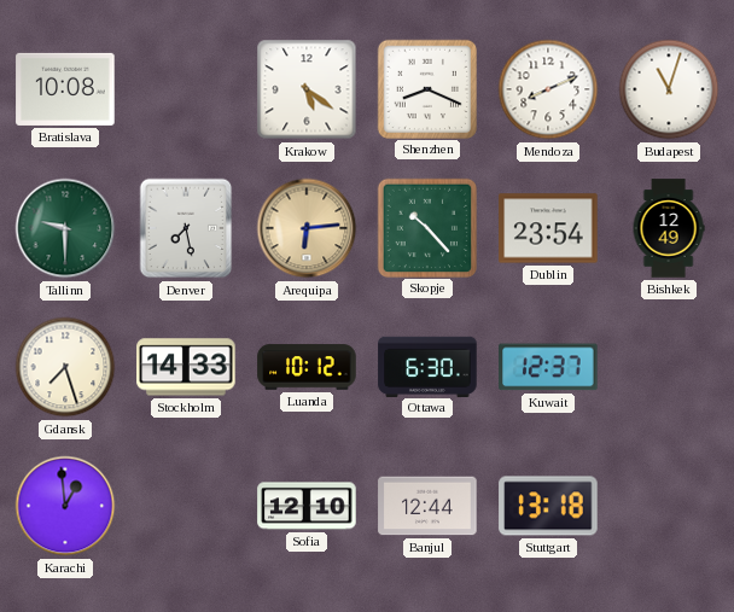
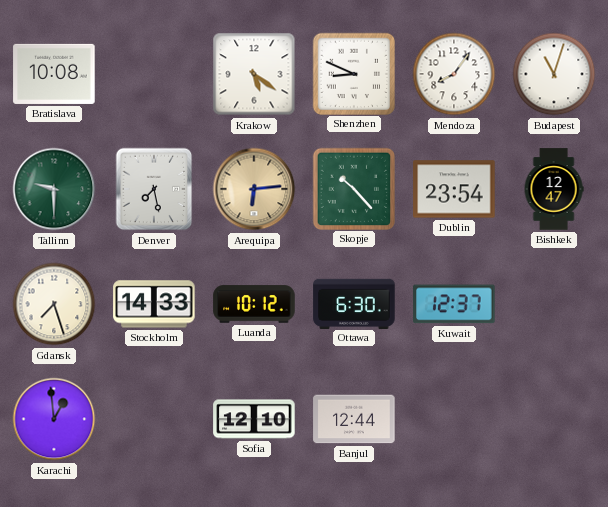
Shenzhen: 8:19 -> 8:49 (353, 73)
Mendoza: 8:11 -> 8:06 (454, 74)
Bishkek: 12:49 -> 12:47 (554, 189)
Stuttgart: 13:18 -> none (548, 506)
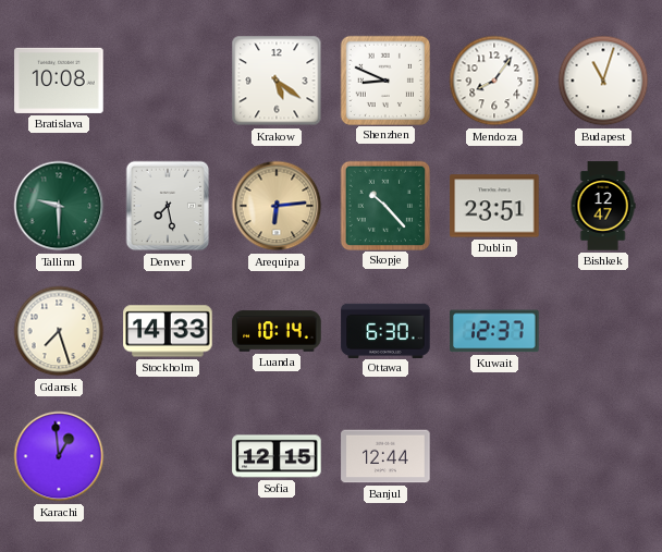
Dublin: 23:54 -> 23:51 (494, 206)
Luanda: 10:12 -> 10:14 (277, 331)
Sofia: 12:10 -> 12:15 (277, 456)
